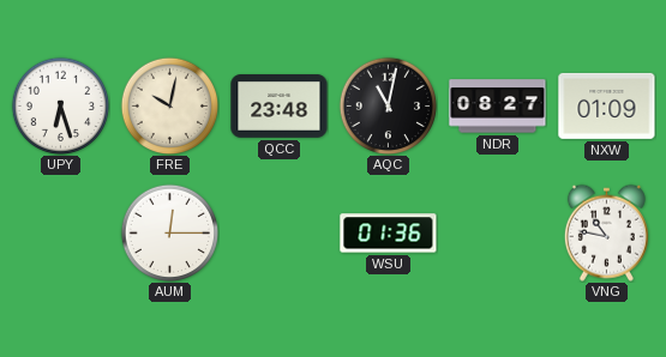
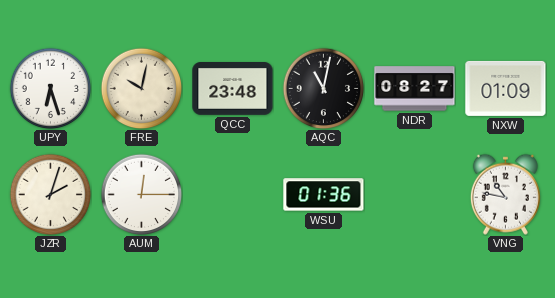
JZR: none -> 2:03 (50, 194)
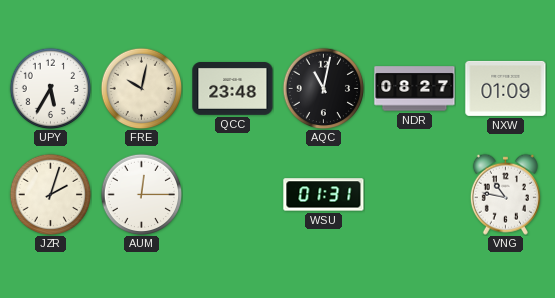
UPY: 6:27 -> 5:35 (50, 88)
WSU: 01:36 -> 01:31 (324, 195)
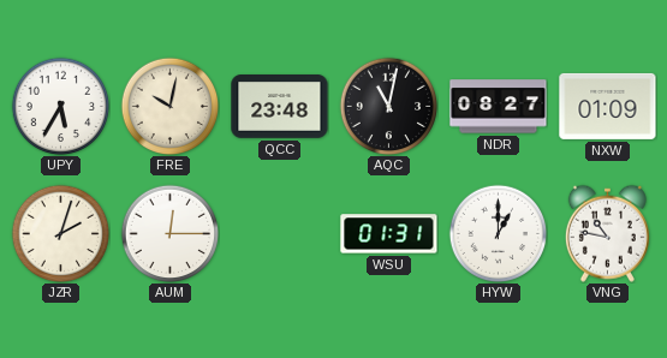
HYW: none -> 1:00 (498, 233)
